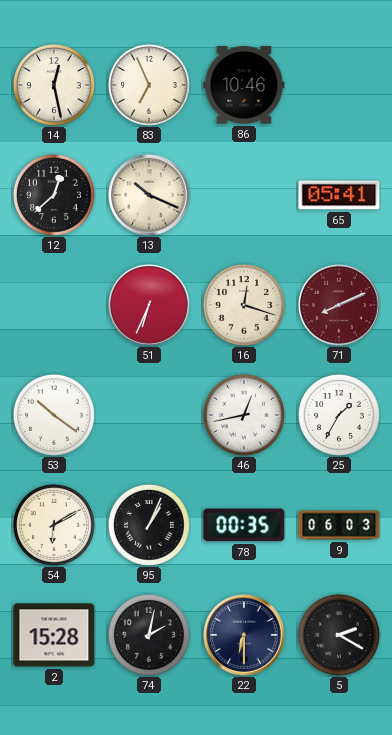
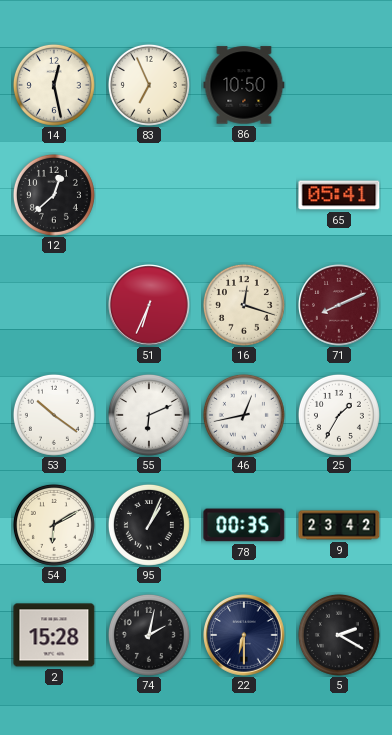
86: 10:46 -> 10:50 (244, 85)
13: 10:19 -> none (149, 195)
55: none -> 6:11 (149, 415)
9: 06:03 -> 23:42 (339, 525)
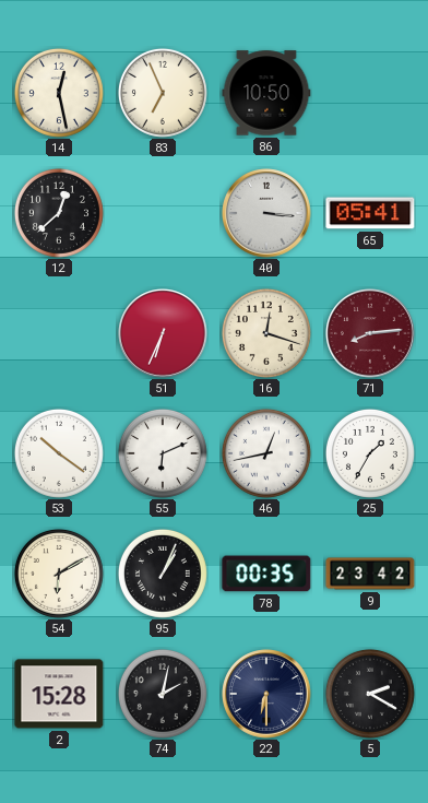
40: none -> 3:16 (266, 213)
71: 8:11 -> 8:14 (370, 333)
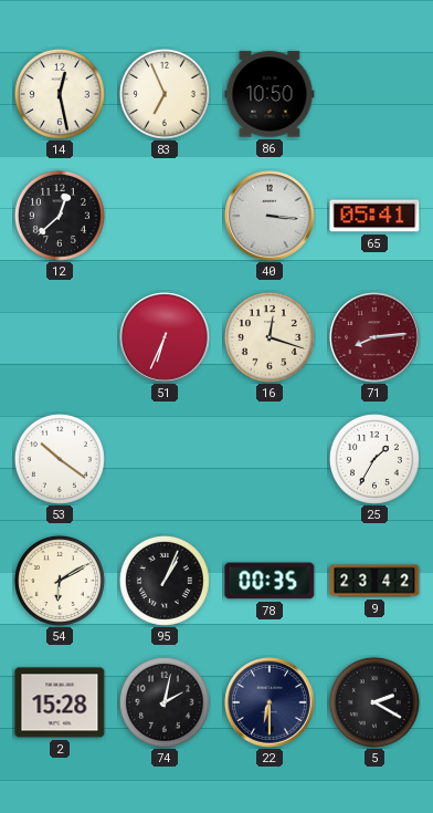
55: 6:11 -> none (163, 453)
46: 12:43 -> none (266, 453)
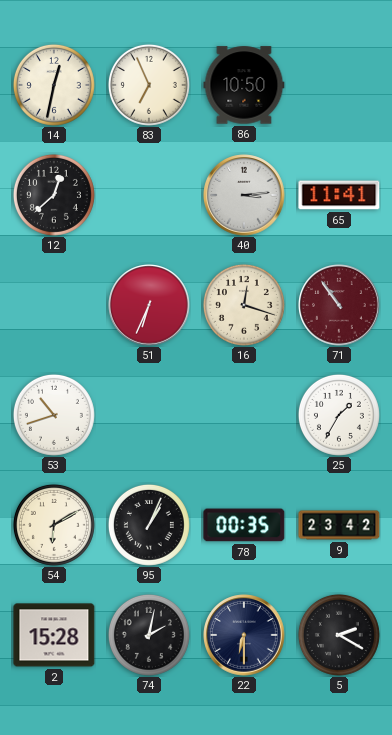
14: 12:28 -> 12:32 (54, 85)
40: 3:16 -> 3:14 (244, 195)
65: 05:41 -> 11:41 (339, 195)
71: 8:14 -> 10:54 (339, 305)
53: 10:21 -> 10:42 (54, 415)
